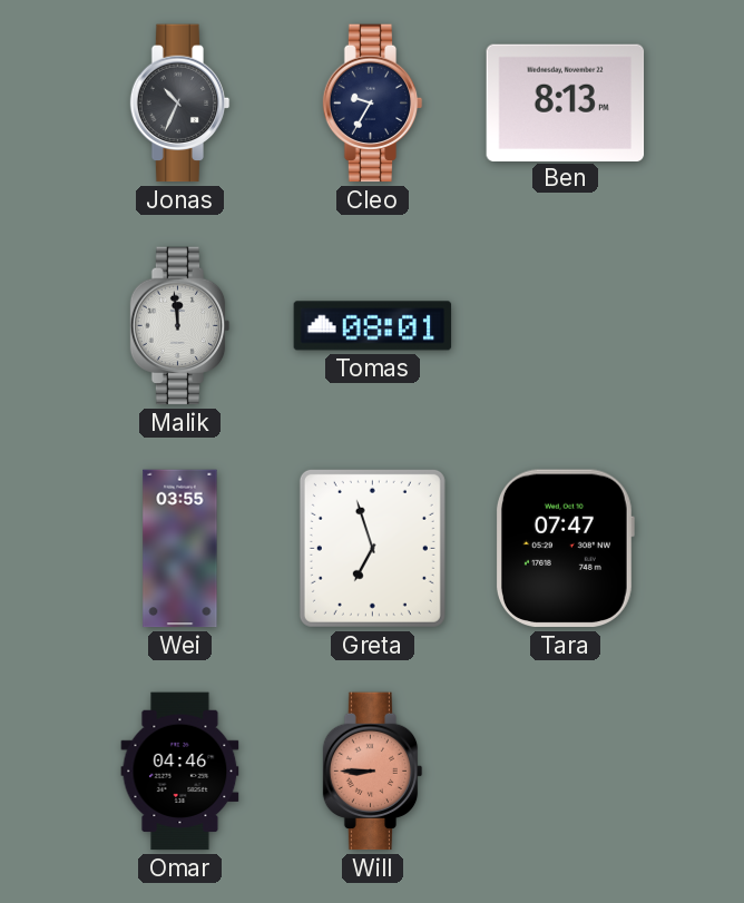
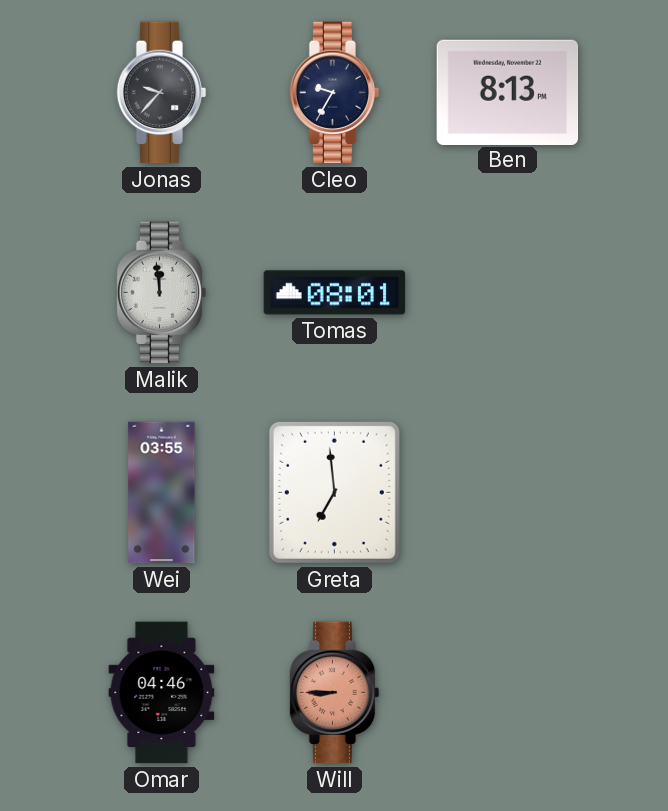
Jonas: 10:34 -> 9:37 (162, 93)
Greta: 6:57 -> 6:59 (334, 492)
Tara: 07:47 -> none (565, 549)
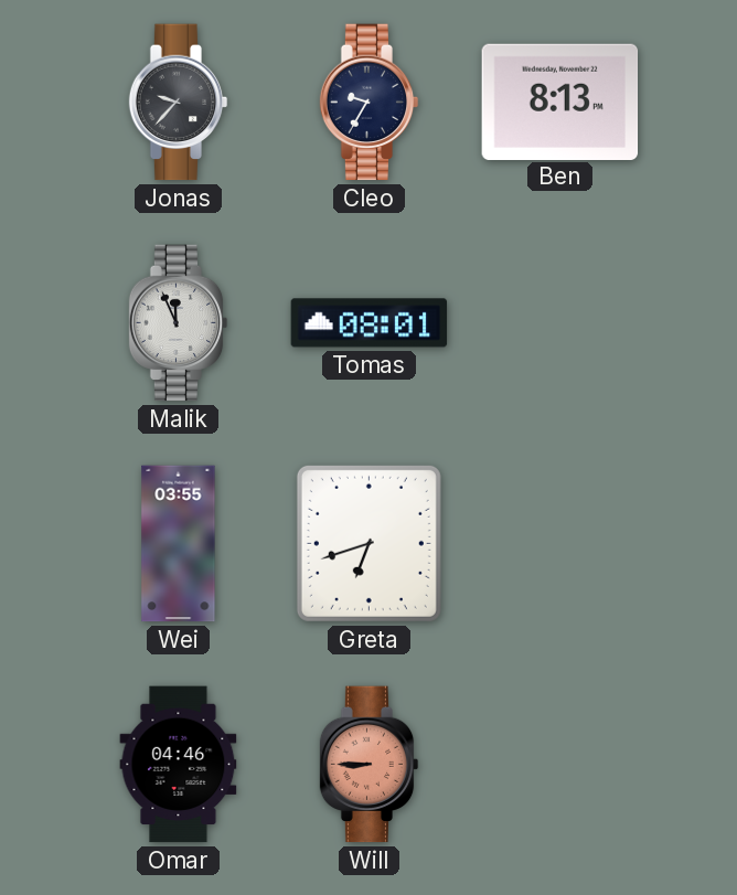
Malik: 11:59 -> 11:56 (179, 323)
Greta: 6:59 -> 6:42 (368, 543)
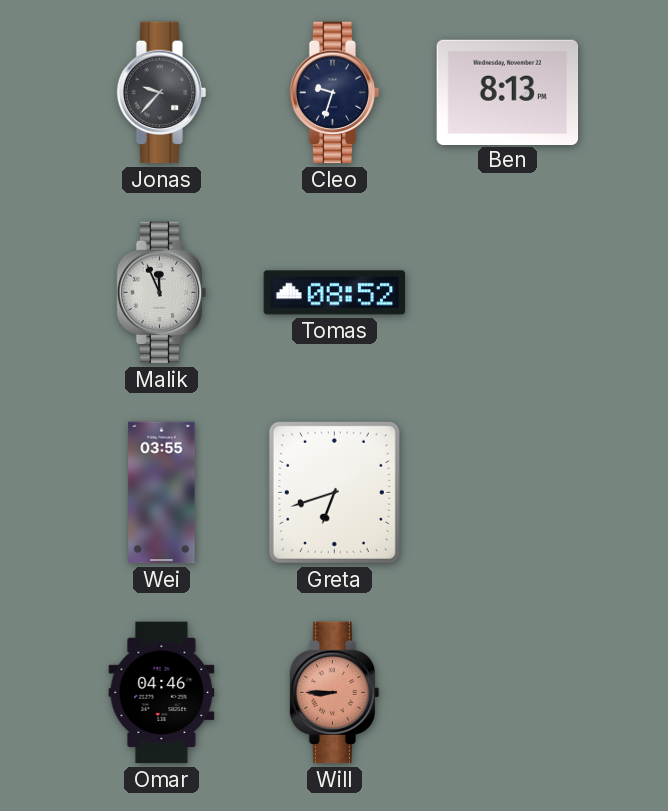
Cleo: 9:35 -> 9:33 (335, 93)
Tomas: 08:01 -> 08:52 (335, 293)
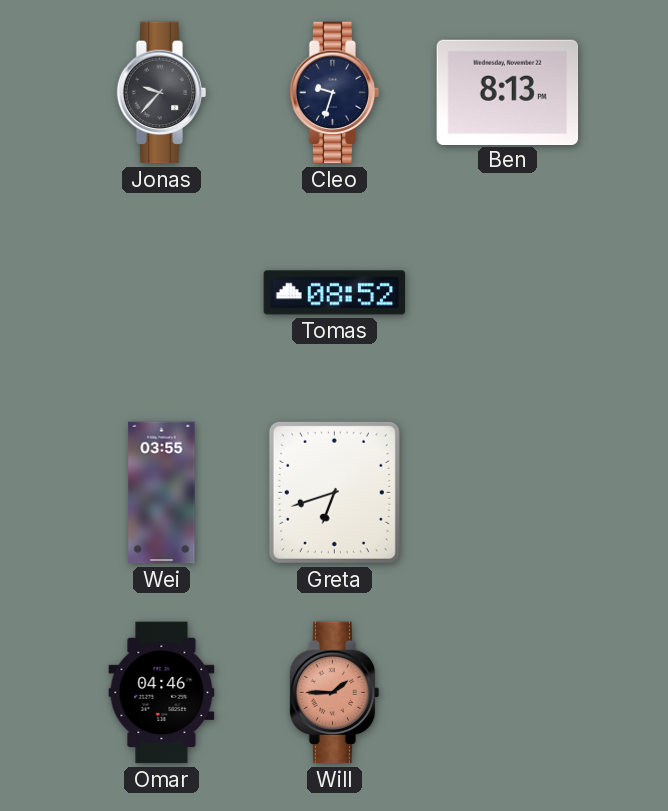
Malik: 11:56 -> none (162, 293)
Will: 8:45 -> 1:45 (335, 693)
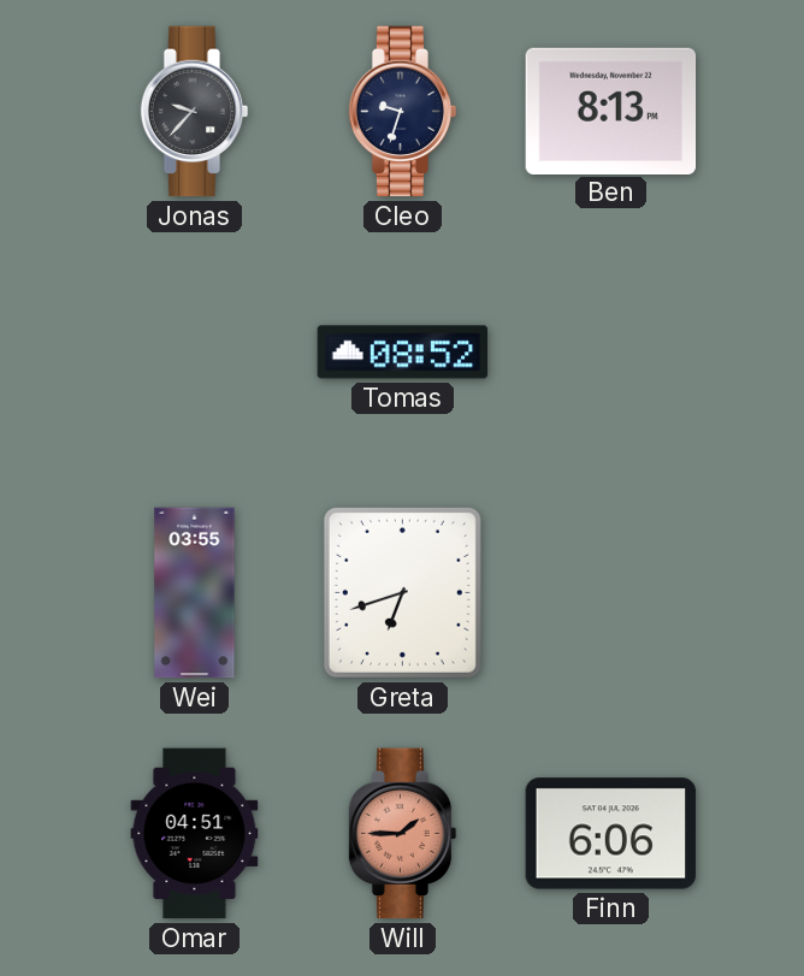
Omar: 04:46 -> 04:51 (195, 834)
Finn: none -> 6:06 (611, 834)
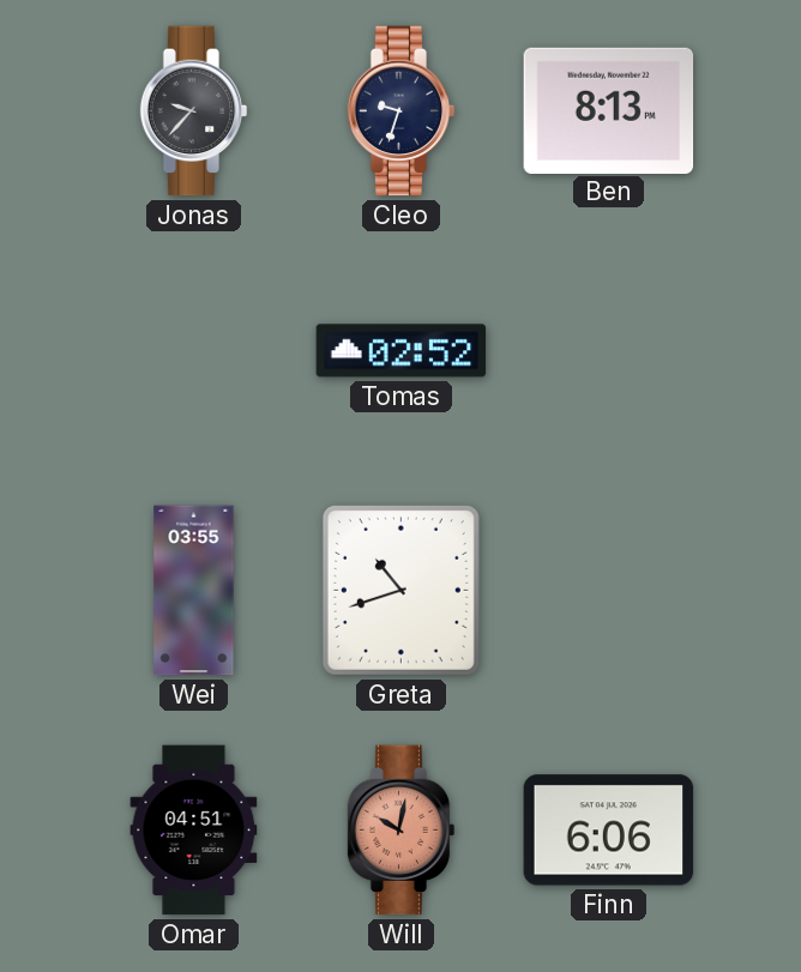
Tomas: 08:52 -> 02:52 (402, 351)
Greta: 6:42 -> 10:42 (401, 590)
Will: 1:45 -> 10:02 (402, 831)
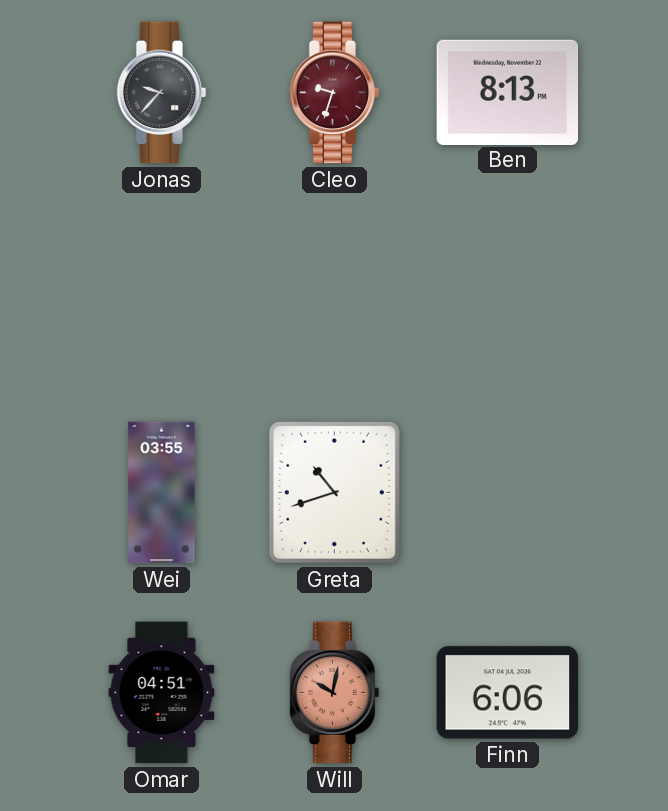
Cleo dial: navy -> burgundy (335, 93)
Tomas: 02:52 -> none (402, 351)
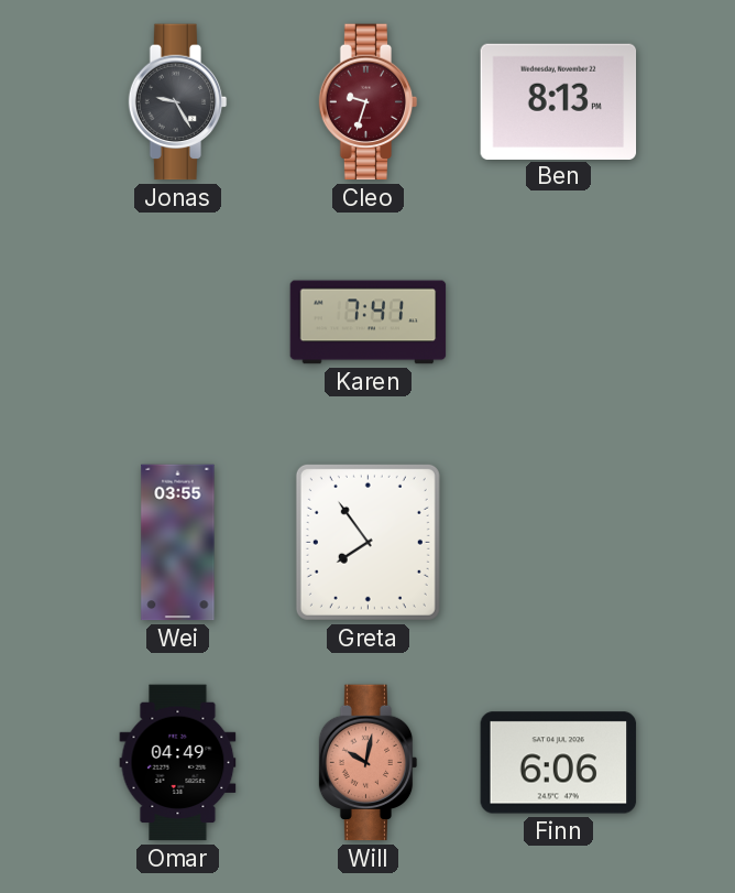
Jonas: 9:37 -> 9:25 (178, 102)
Karen: none -> 7:41 (369, 323)
Greta: 10:42 -> 7:54 (367, 542)
Omar: 04:51 -> 04:49 (178, 763)
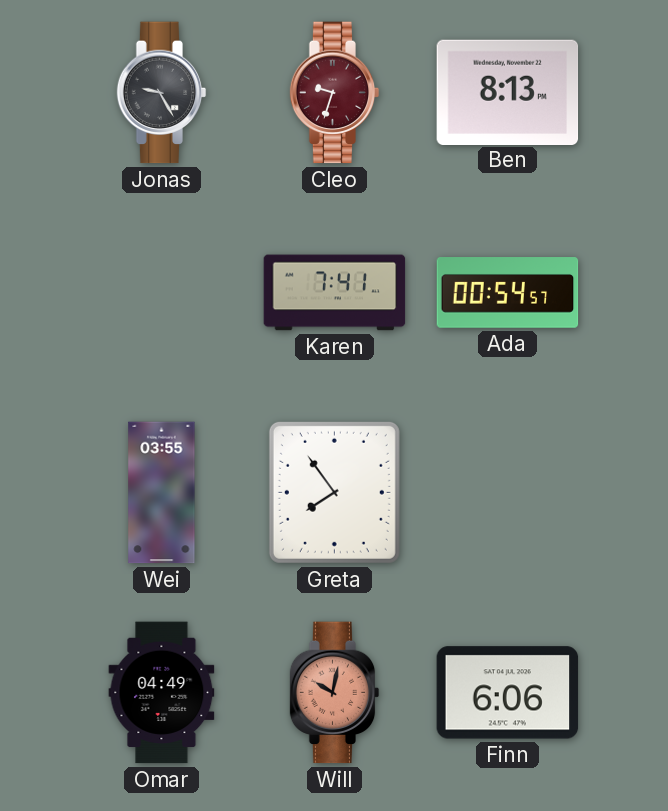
Ada: none -> 00:54 (508, 293)
